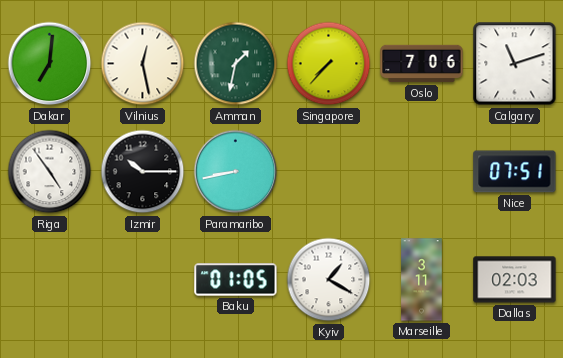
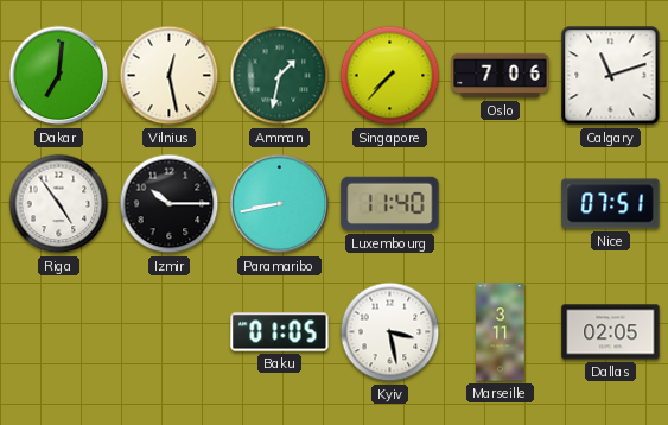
Luxembourg: none -> 11:40 (390, 204)
Kyiv: 1:20 -> 3:28 (390, 332)
Dallas: 02:03 -> 02:05 (611, 332)
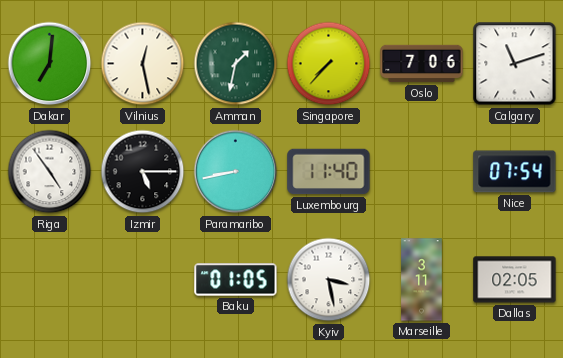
Izmir: 10:15 -> 5:15 (143, 172)
Nice: 07:51 -> 07:54 (515, 172)
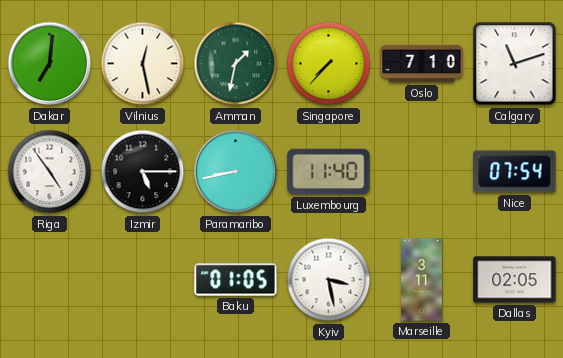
Oslo: 7:06 -> 7:10 (422, 64)
